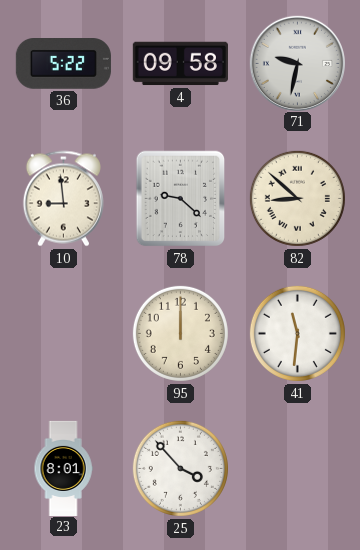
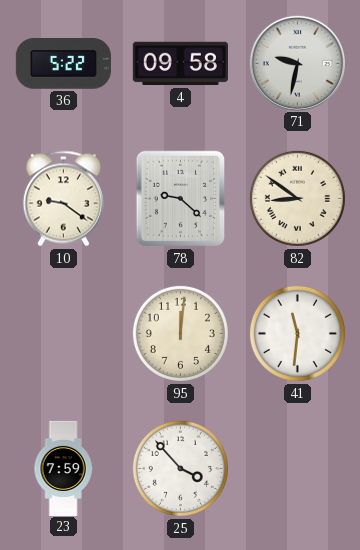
10: 8:59 -> 9:21 (63, 199)
82: 8:52 -> 8:51 (297, 198)
95: 12:00 -> 12:01 (180, 333)
23: 8:01 -> 7:59 (63, 468)
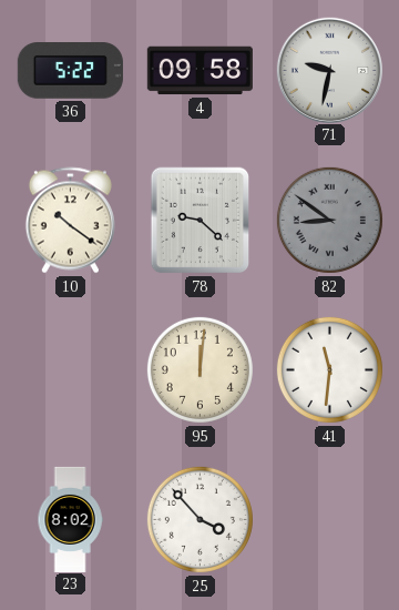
10: 9:21 -> 10:21 (70, 221)
82 dial: cream -> grey (329, 220)
23: 7:59 -> 8:02 (70, 519)
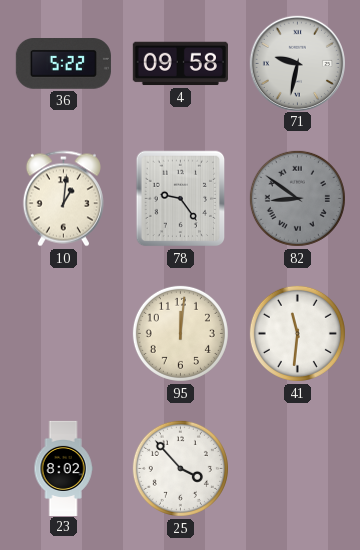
10: 10:21 -> 1:01 (63, 199)
78: 9:22 -> 9:24 (181, 199)
